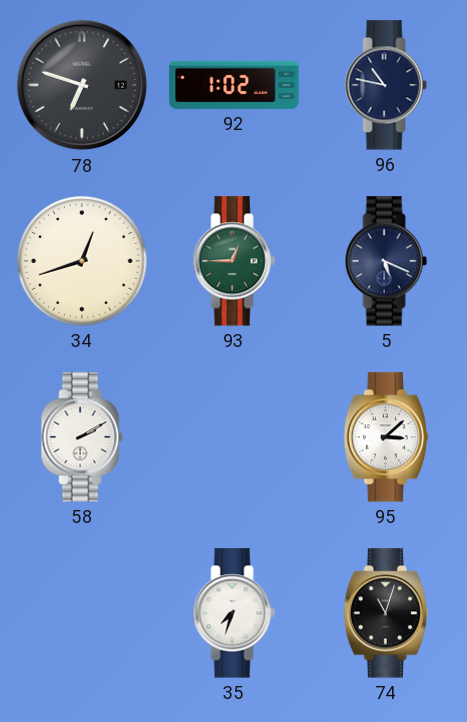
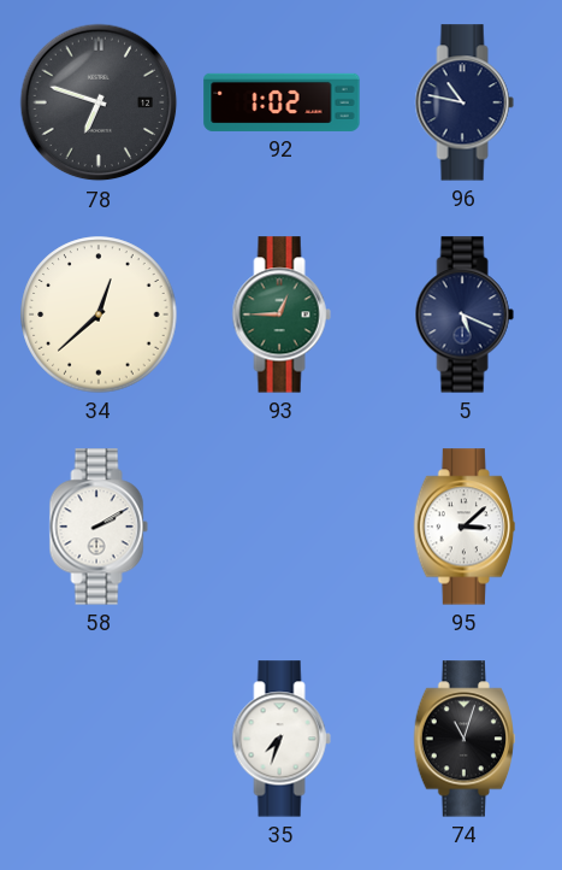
34: 12:42 -> 12:38 (99, 315)
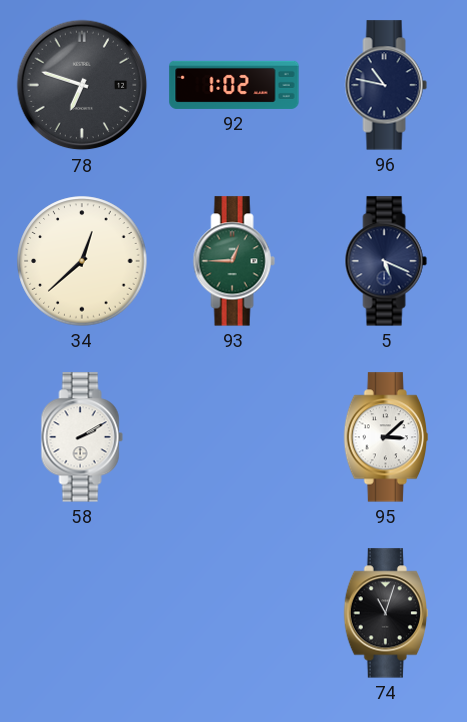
35: 7:33 -> none (282, 739)
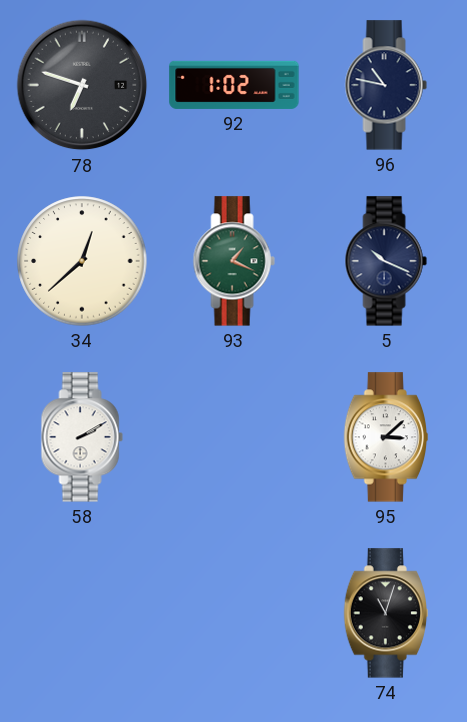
93: 12:45 -> 1:19 (234, 261)
5: 5:19 -> 10:19 (386, 261)
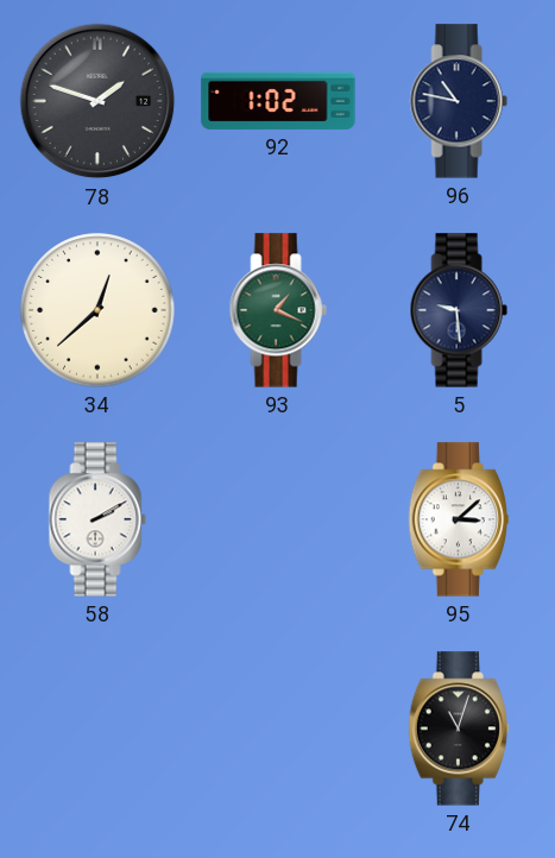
78: 6:48 -> 1:48 (97, 101)
5: 10:19 -> 9:29 (459, 310)
